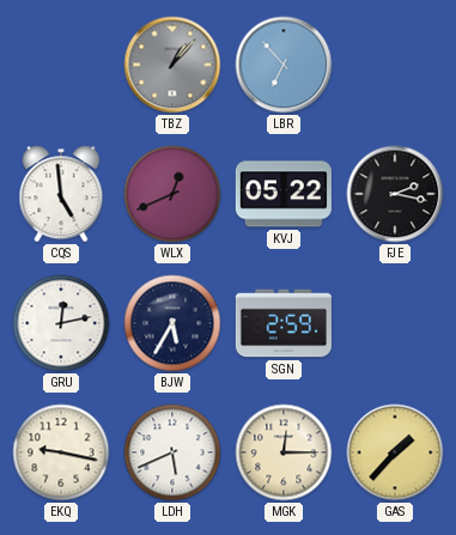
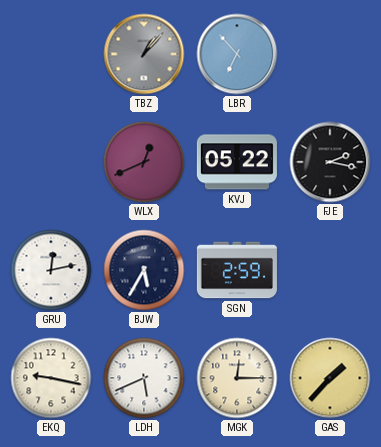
CQS: 4:59 -> none (61, 194)
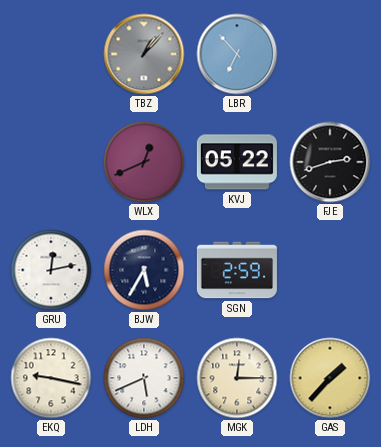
FJE: 2:17 -> 2:42 (330, 162)
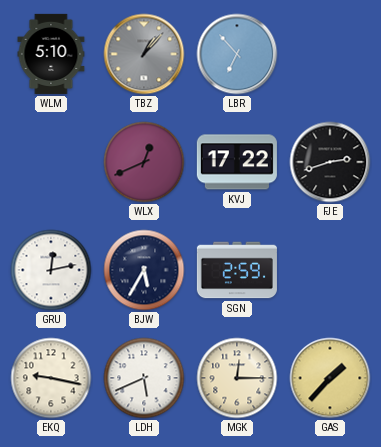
WLM: none -> 5:10 (51, 54)
KVJ: 05:22 -> 17:22 (237, 162)
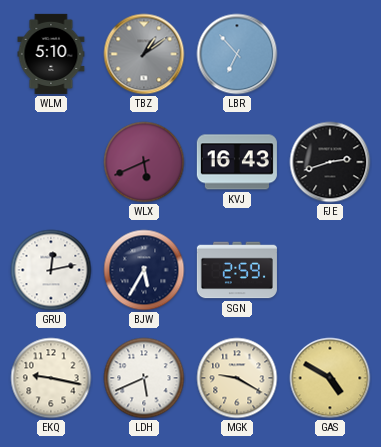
TBZ: 1:07 -> 1:09 (144, 54)
WLX: 12:41 -> 5:41 (144, 162)
KVJ: 17:22 -> 16:43 (237, 162)
MGK: 12:15 -> 9:20 (237, 378)
GAS: 1:37 -> 4:50 (330, 378)
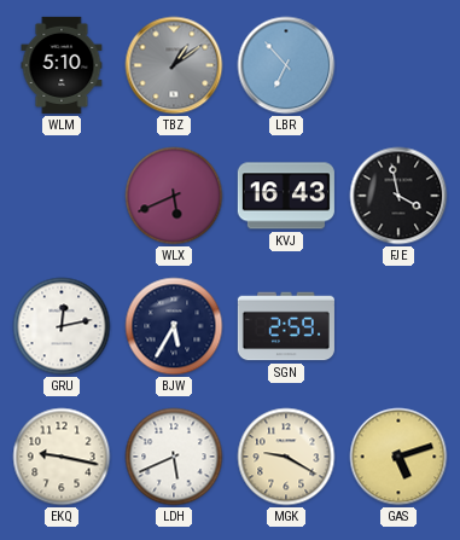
FJE: 2:42 -> 3:58 (398, 196)
GAS: 4:50 -> 5:12 (398, 457)
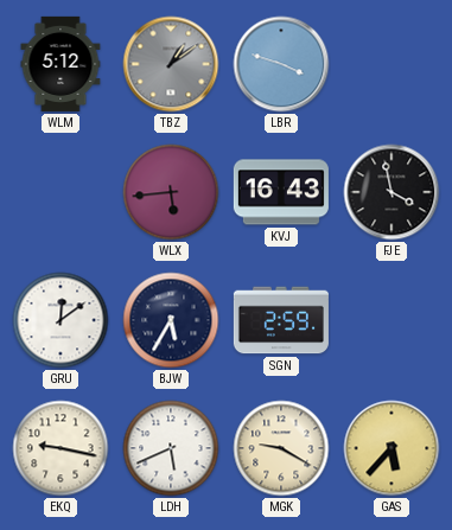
WLM: 5:10 -> 5:12 (61, 64)
LBR: 6:53 -> 3:48 (281, 64)
WLX: 5:41 -> 5:44 (171, 192)
GRU: 12:13 -> 12:09 (61, 320)
GAS: 5:12 -> 5:37 (391, 448)
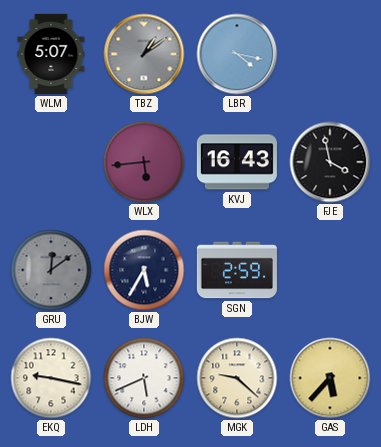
WLM: 5:12 -> 5:07 (51, 54)
LBR: 3:48 -> 4:17 (237, 54)
GRU dial: white -> grey (51, 270)
MGK: 9:20 -> 9:22 (237, 378)
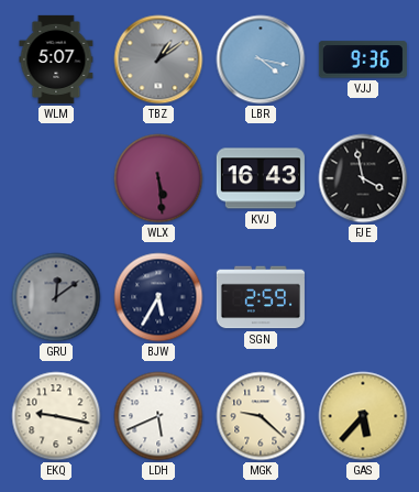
VJJ: none -> 9:36 (363, 59)
WLX: 5:44 -> 5:29 (158, 178)
